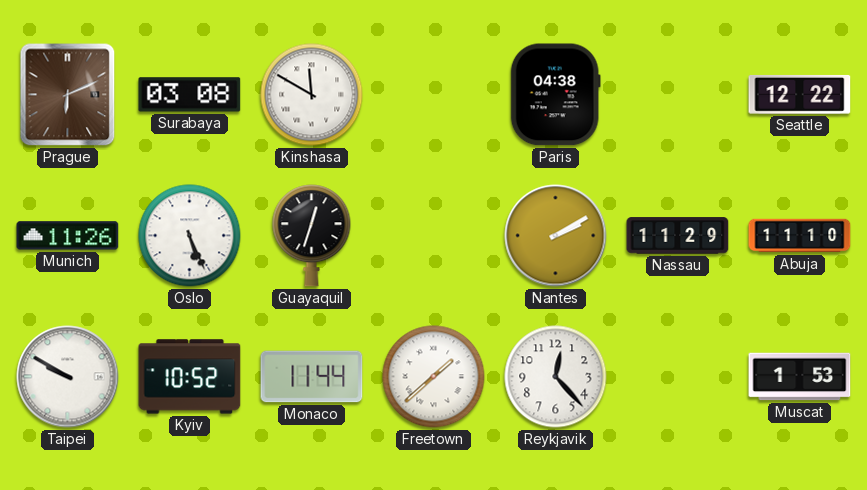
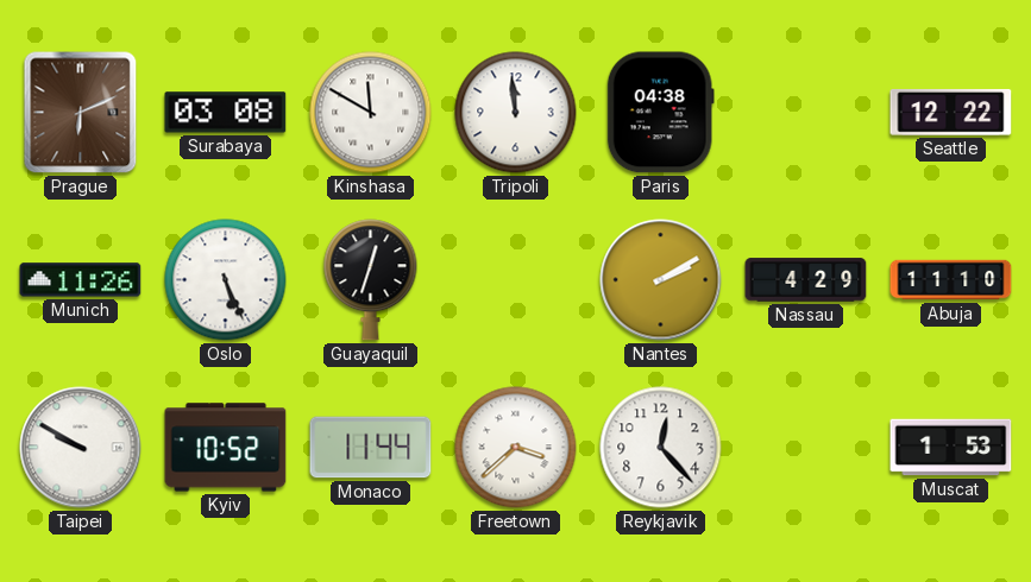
Tripoli: none -> 11:59 (516, 113)
Nassau: 11:29 -> 4:29 (806, 280)
Freetown: 1:38 -> 3:38 (516, 448)
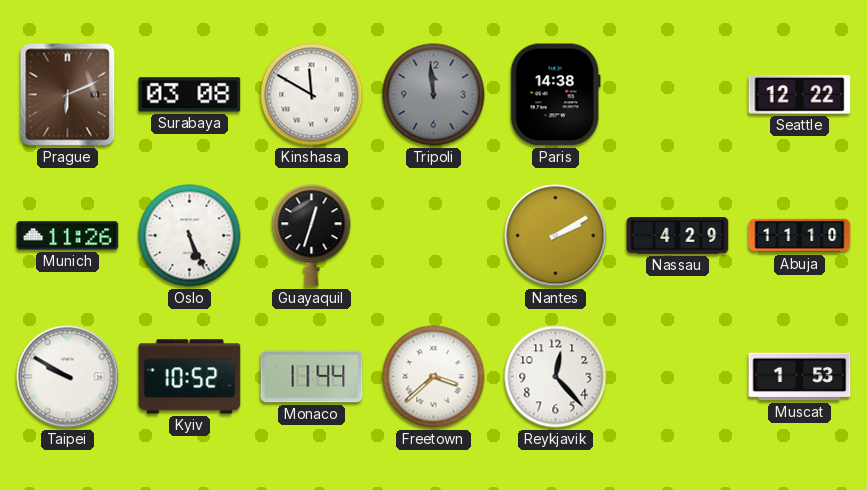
Tripoli dial: white -> grey (434, 95)
Paris: 04:38 -> 14:38 (555, 95)
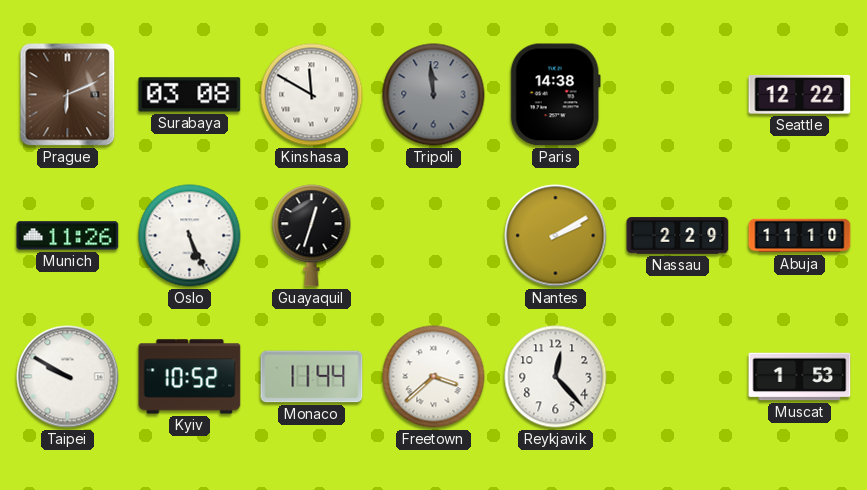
Nassau: 4:29 -> 2:29 (678, 236)
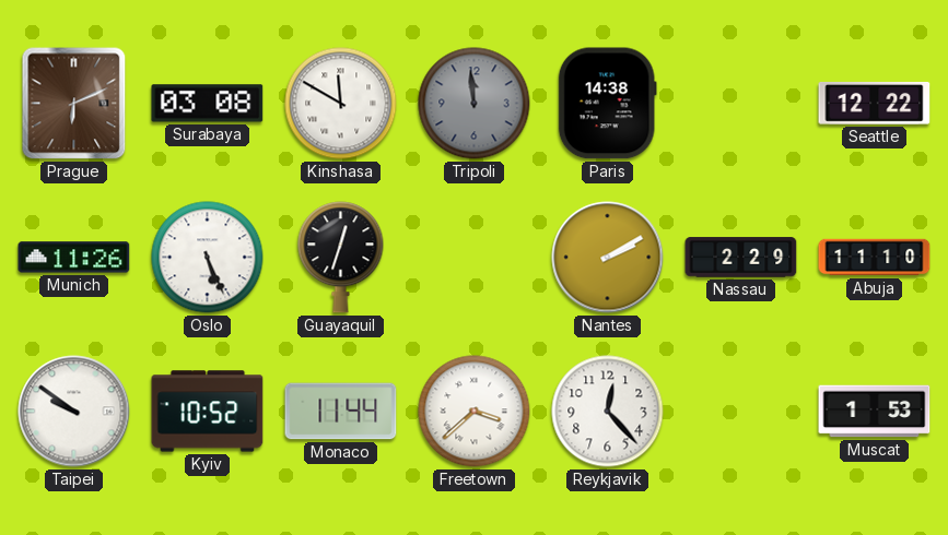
Taipei: 9:50 -> 9:51 (74, 412)
